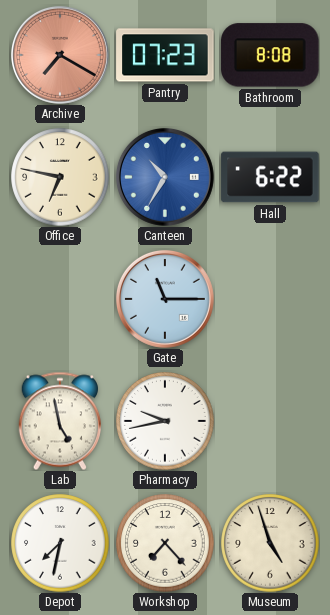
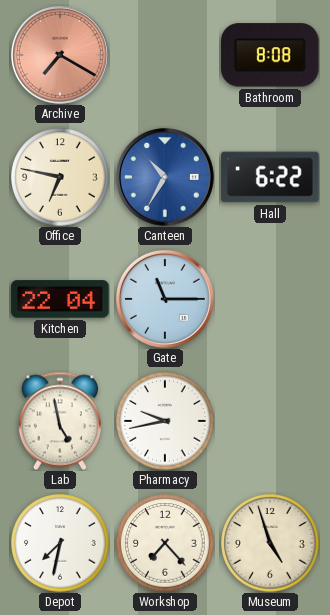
Pantry: 07:23 -> none (165, 55)
Kitchen: none -> 22:04 (60, 299)
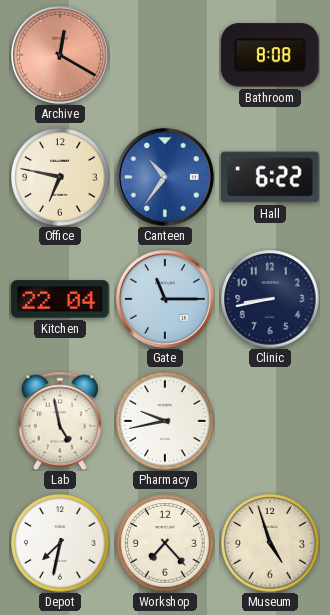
Archive: 7:20 -> 12:20 (60, 55)
Canteen: 10:35 -> 10:36 (165, 177)
Clinic: none -> 8:43 (270, 299)
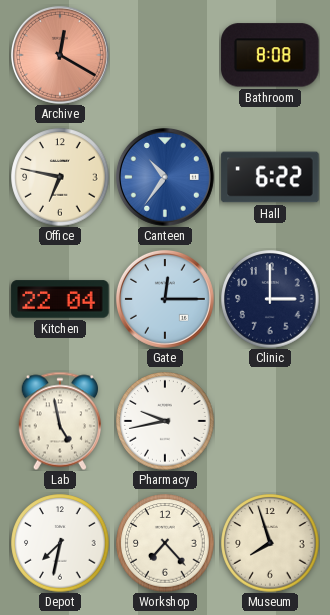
Gate: 11:15 -> 12:15 (165, 299)
Clinic: 8:43 -> 3:00 (270, 299)
Museum: 4:57 -> 7:57 (270, 543)
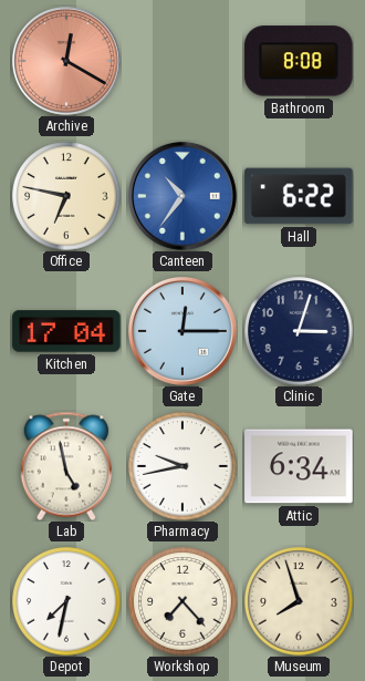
Kitchen: 22:04 -> 17:04 (66, 331)
Clinic: 3:00 -> 3:03 (299, 331)
Attic: none -> 6:34 (299, 466)
